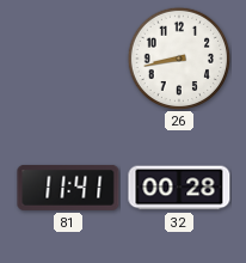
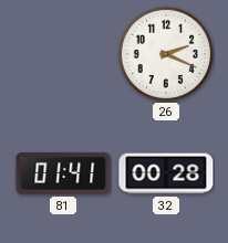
26: 8:43 -> 2:19 (166, 54)
81: 11:41 -> 01:41 (63, 173)
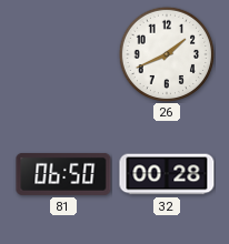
26: 2:19 -> 1:41 (167, 54)
81: 01:41 -> 06:50 (63, 174)
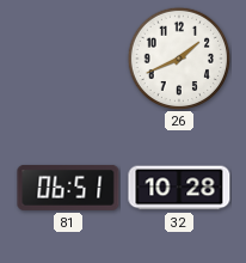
81: 06:50 -> 06:51 (68, 188)
32: 00:28 -> 10:28 (179, 188)
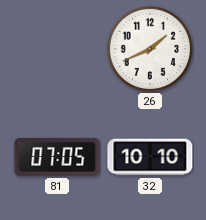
81: 06:51 -> 07:05 (57, 157)
32: 10:28 -> 10:10 (150, 157)
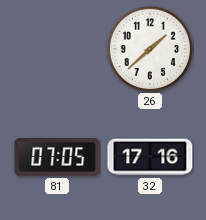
26: 1:41 -> 1:38 (150, 49)
32: 10:10 -> 17:16 (150, 157)
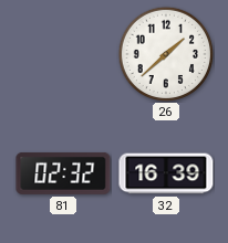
81: 07:05 -> 02:32 (63, 173)
32: 17:16 -> 16:39 (166, 173)
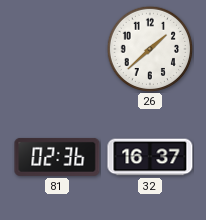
81: 02:32 -> 02:36 (57, 157)
32: 16:39 -> 16:37 (150, 157)
